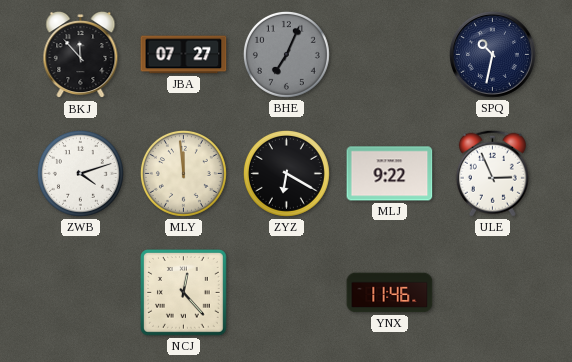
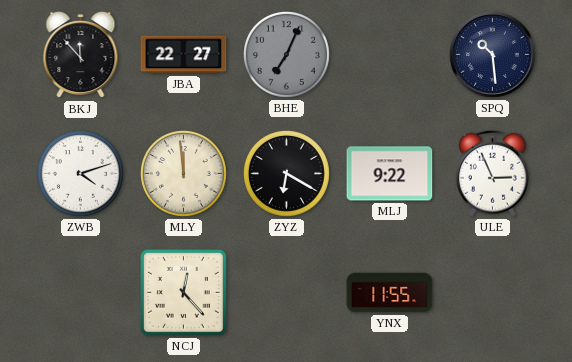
JBA: 07:27 -> 22:27 (184, 55)
SPQ: 10:32 -> 10:29 (493, 55)
YNX: 11:46 -> 11:55 (390, 293)
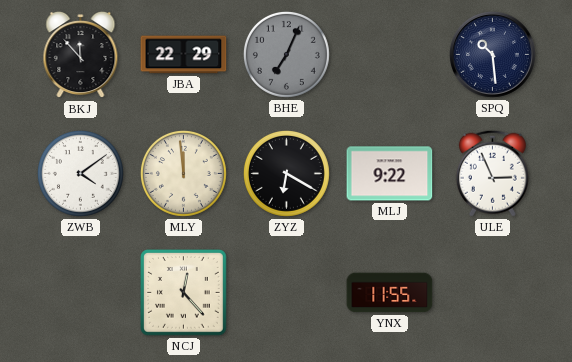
JBA: 22:27 -> 22:29 (184, 55)
ZWB: 4:12 -> 4:09 (80, 173)
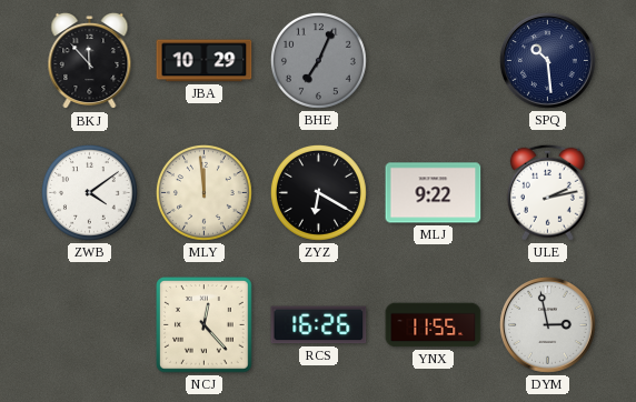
JBA: 22:29 -> 10:29 (205, 61)
ULE: 2:56 -> 2:13 (547, 192)
RCS: none -> 16:26 (319, 325)
DYM: none -> 2:58 (548, 325)
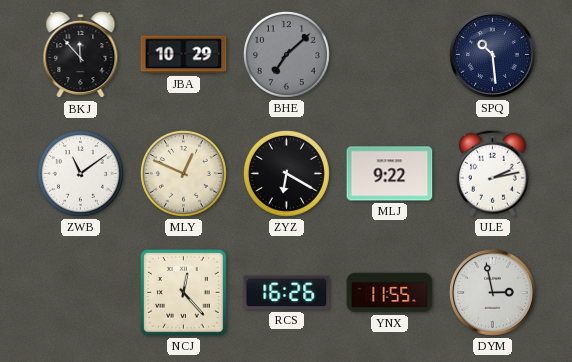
BHE: 7:04 -> 7:08 (286, 54)
ZWB: 4:09 -> 11:09 (80, 173)
MLY: 11:59 -> 12:49 (183, 173)
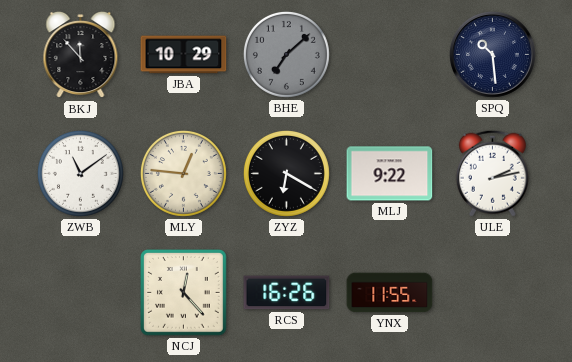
MLY: 12:49 -> 12:46 (183, 173)
DYM: 2:58 -> none (493, 293)
